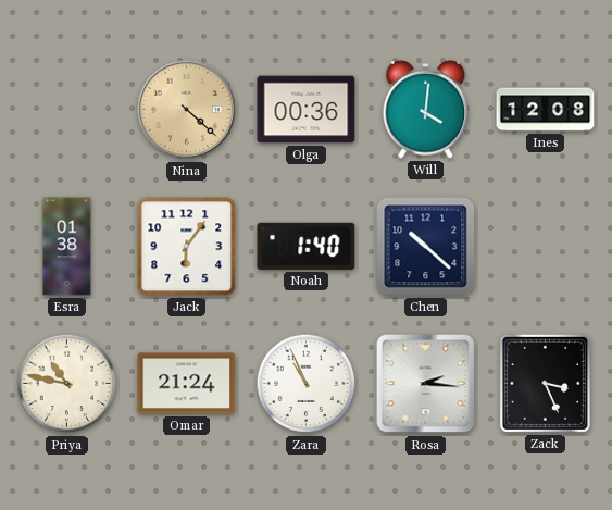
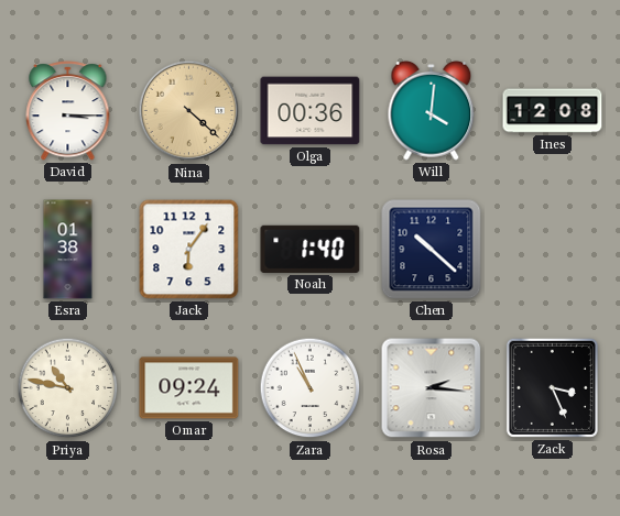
David: none -> 3:15 (68, 111)
Omar: 21:24 -> 09:24 (189, 388)
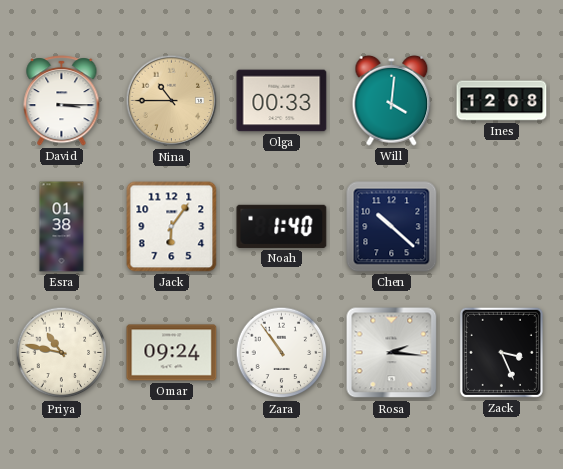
Nina: 4:22 -> 10:45 (172, 101)
Olga: 00:36 -> 00:33 (282, 101)
Zara: 10:56 -> 10:54 (282, 353)
